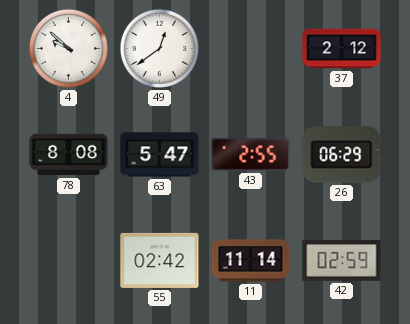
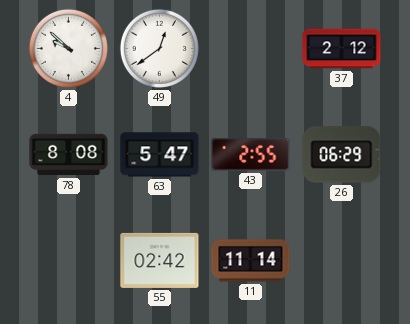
42: 02:59 -> none (342, 261)
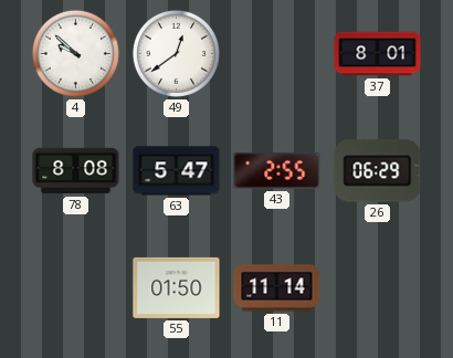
37: 2:12 -> 8:01 (378, 54)
55: 02:42 -> 01:50 (177, 287)
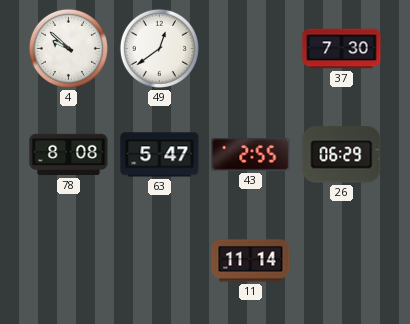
37: 8:01 -> 7:30 (342, 49)
55: 01:50 -> none (177, 287)
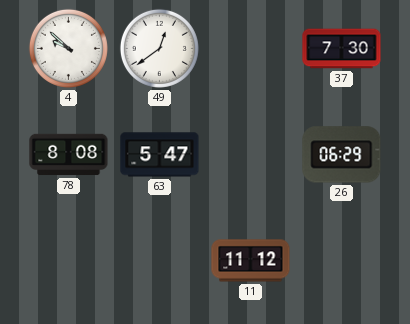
43: 2:55 -> none (251, 155)
11: 11:14 -> 11:12 (251, 261)
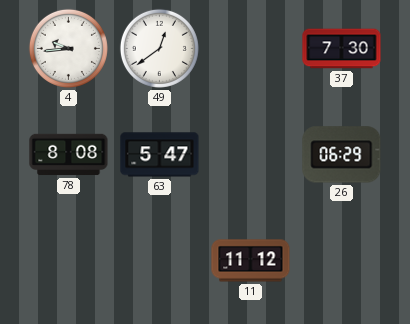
4: 9:52 -> 9:44 (68, 48)
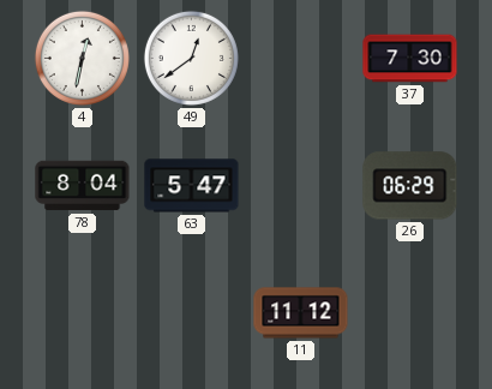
4: 9:44 -> 12:32 (82, 58)
78: 8:08 -> 8:04 (83, 186)
